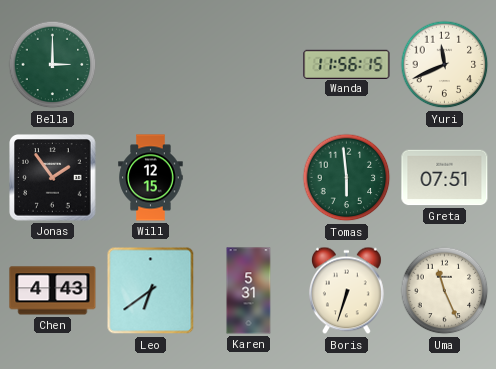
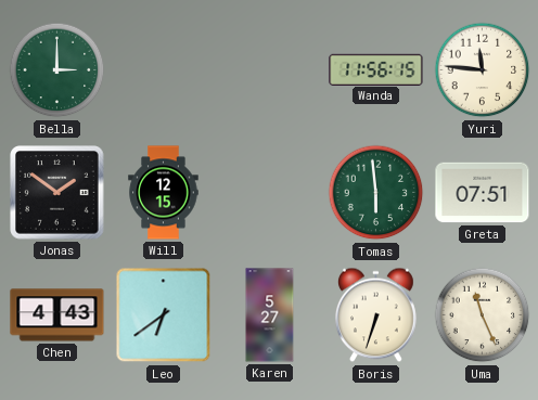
Yuri: 11:41 -> 11:46 (483, 70)
Jonas: 1:54 -> 1:51 (57, 193)
Karen: 5:31 -> 5:27 (270, 315)
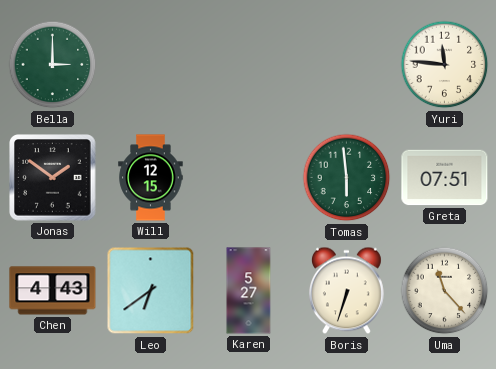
Wanda: 11:56 -> none (376, 69)
Uma: 11:26 -> 11:23 (445, 291)
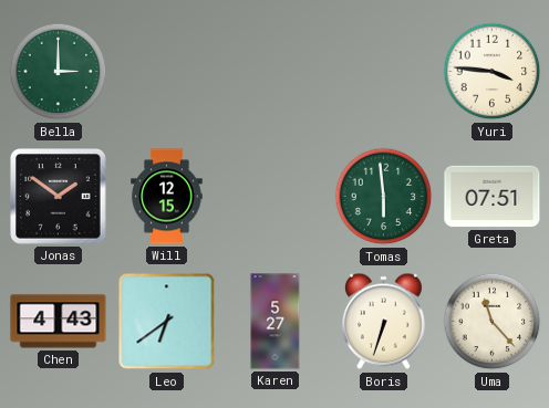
Yuri: 11:46 -> 3:46 (493, 72)
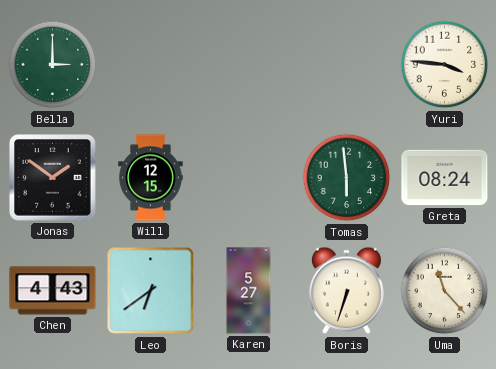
Greta: 07:51 -> 08:24 (445, 178)
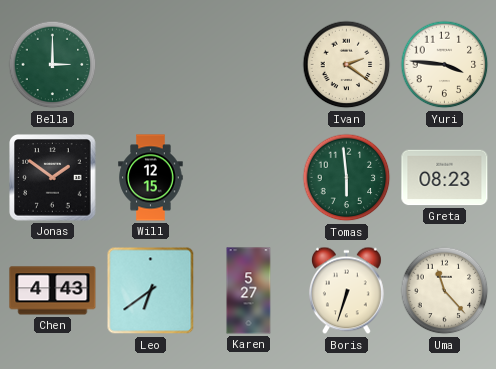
Ivan: none -> 2:21 (347, 65)
Greta: 08:24 -> 08:23 (445, 178)
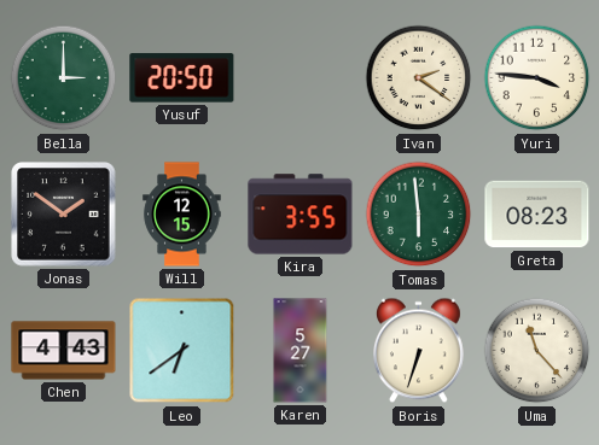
Yusuf: none -> 20:50 (182, 78)
Kira: none -> 3:55 (301, 215)
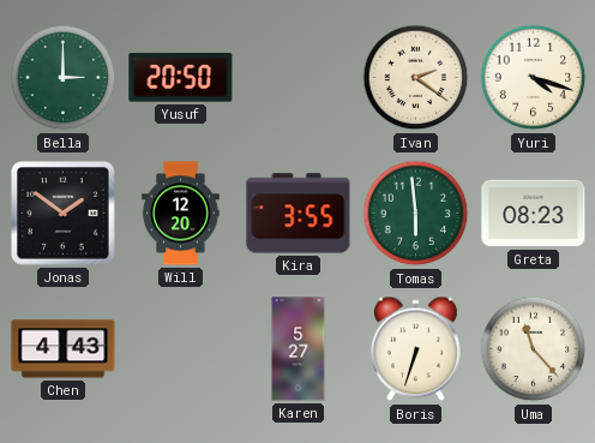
Yuri: 3:46 -> 4:18 (534, 78)
Will: 12:15 -> 12:20 (181, 214)
Leo: 6:39 -> none (182, 351)
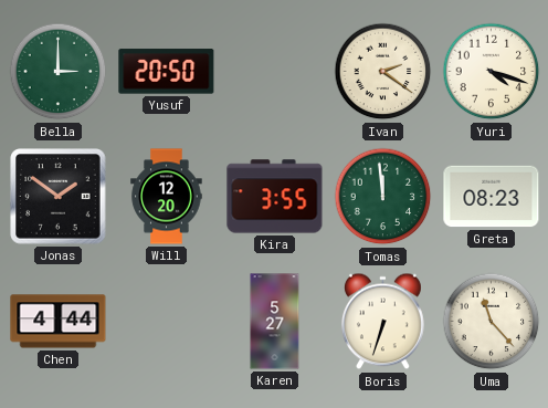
Tomas: 5:59 -> 11:59 (383, 197)
Chen: 4:43 -> 4:44 (59, 322)
